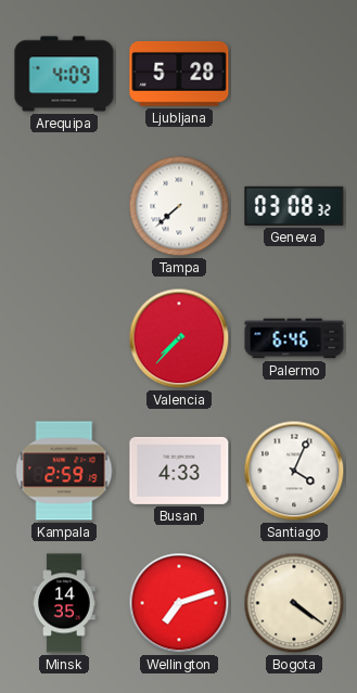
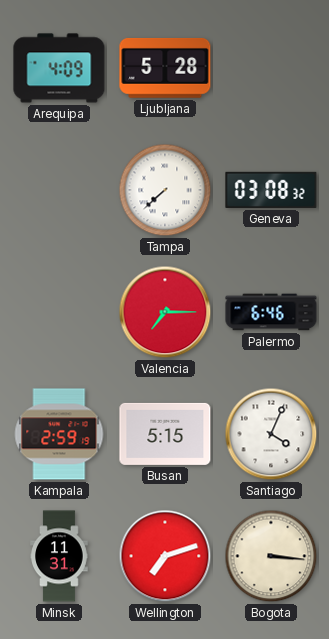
Valencia: 7:37 -> 7:15 (165, 312)
Busan: 4:33 -> 5:15 (165, 434)
Minsk: 14:35 -> 11:31 (59, 556)
Bogota: 4:21 -> 3:16 (271, 556)
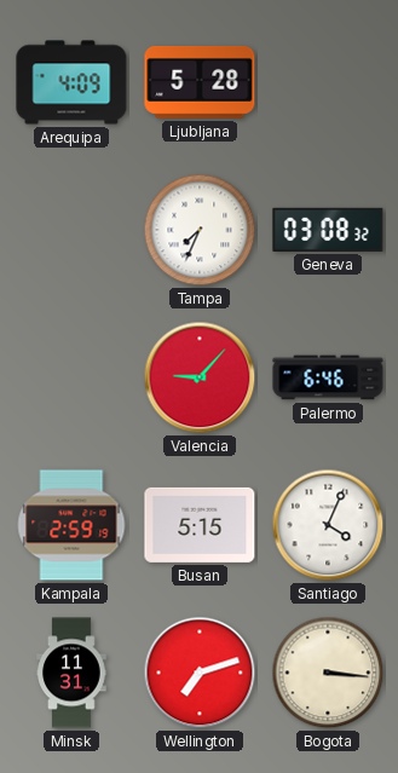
Tampa: 7:38 -> 7:34 (200, 230)
Valencia: 7:15 -> 9:07 (200, 377)
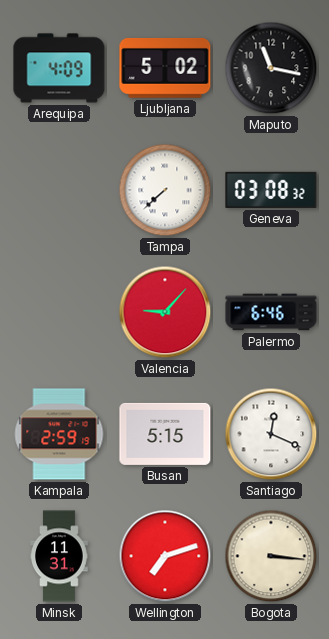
Ljubljana: 5:28 -> 5:02 (165, 68)
Maputo: none -> 11:17 (271, 68)
Tampa: 7:34 -> 7:38 (165, 190)
Santiago: 4:04 -> 12:19 (271, 434)
